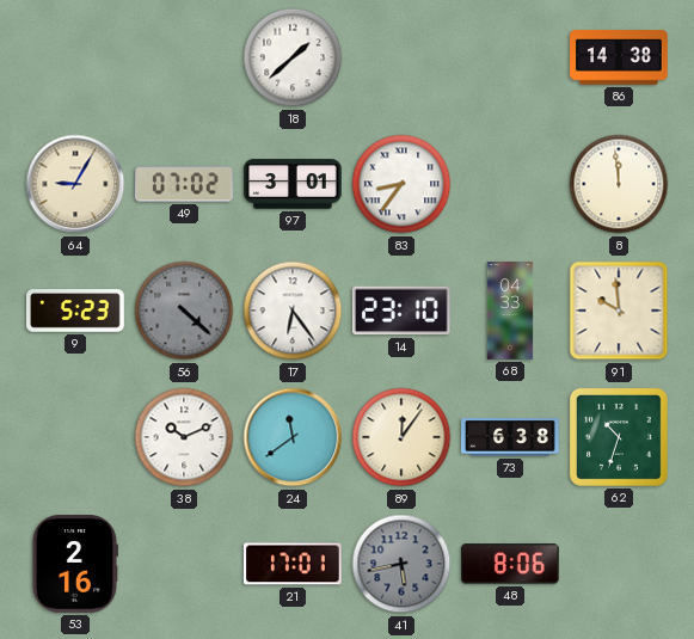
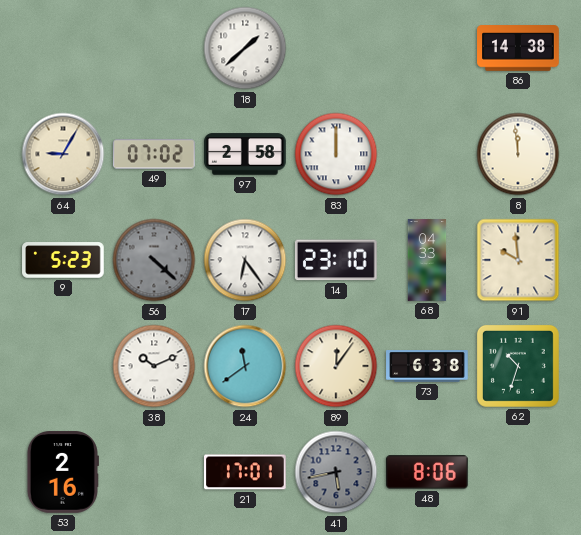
97: 3:01 -> 2:58 (245, 154)
83: 8:36 -> 12:00 (336, 154)
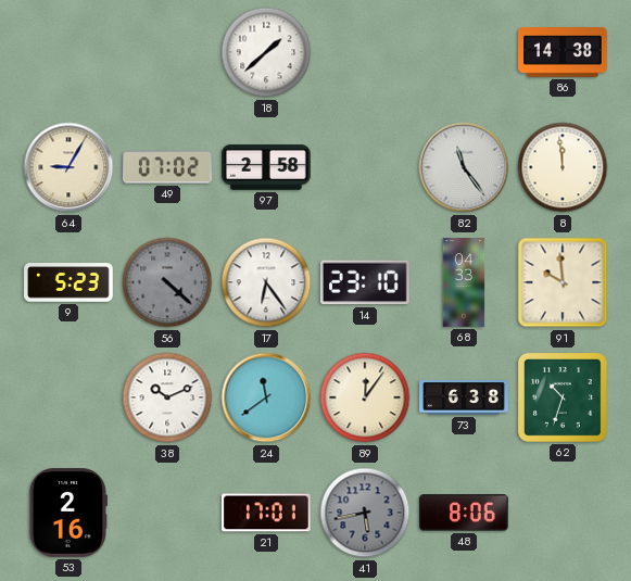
83: 12:00 -> none (336, 154)
82: none -> 11:24 (464, 167)
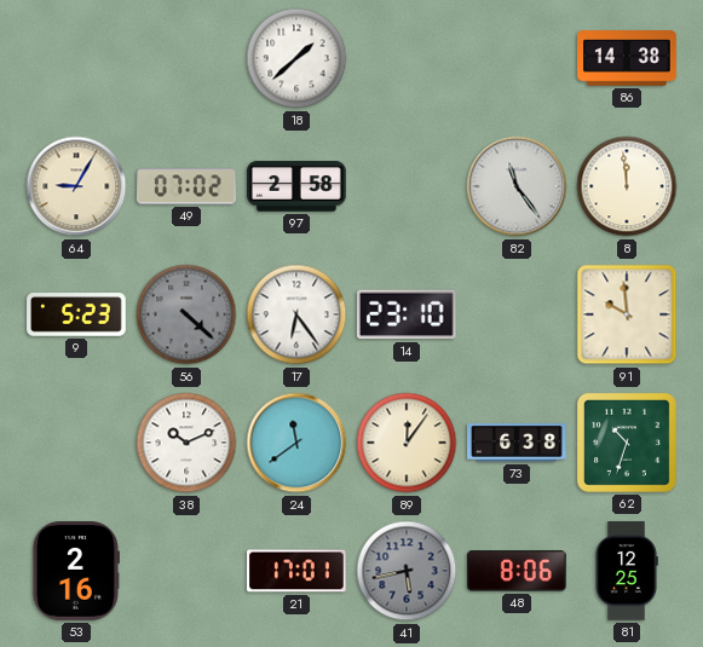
68: 04:33 -> none (464, 282)
81: none -> 12:25 (627, 571)
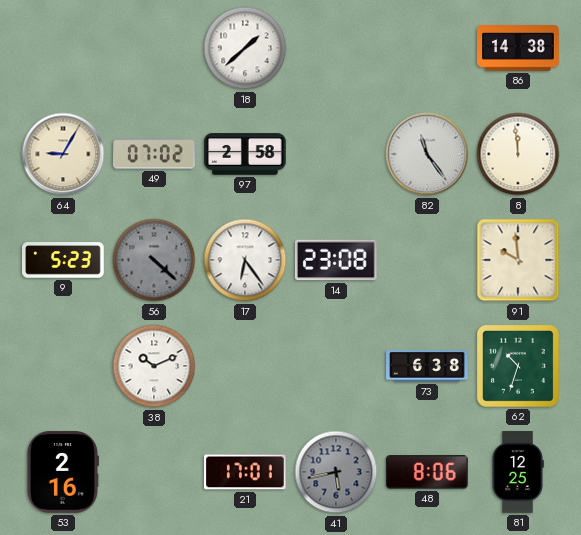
14: 23:10 -> 23:08 (336, 260)
24: 11:39 -> none (296, 443)
89: 12:06 -> none (407, 443)
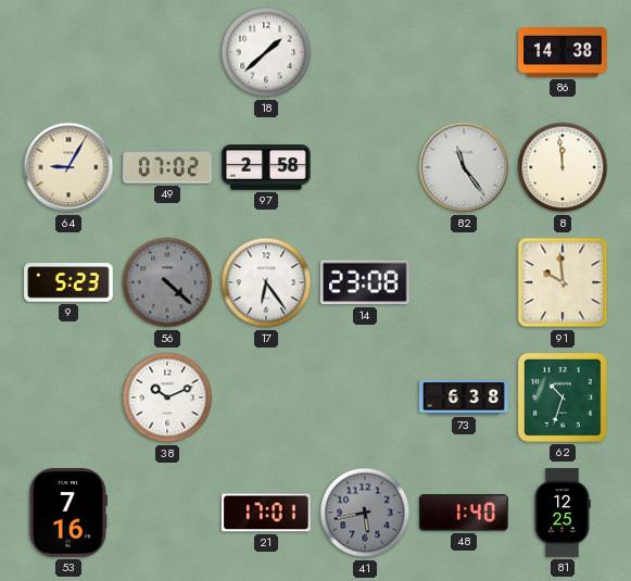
53: 2:16 -> 7:16 (67, 513)
48: 8:06 -> 1:40 (464, 513)
